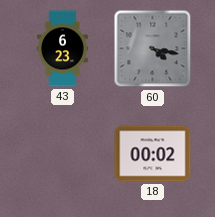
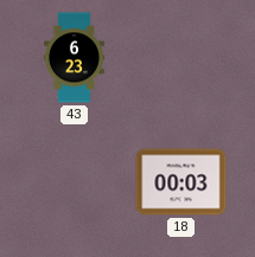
60: 4:17 -> none (153, 49)
18: 00:02 -> 00:03 (181, 182)
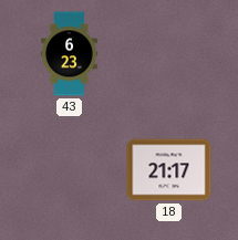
18: 00:03 -> 21:17 (169, 170)
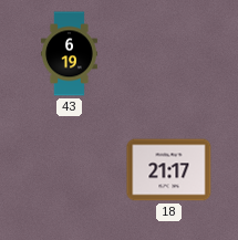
43: 6:23 -> 6:19 (69, 54)
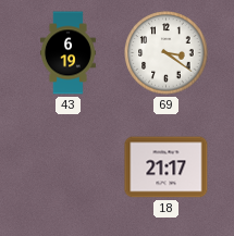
69: none -> 3:21 (167, 53)
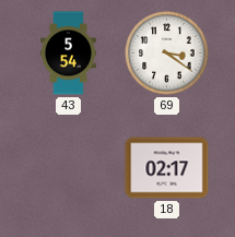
43: 6:19 -> 5:54 (68, 54)
18: 21:17 -> 02:17 (167, 168)
